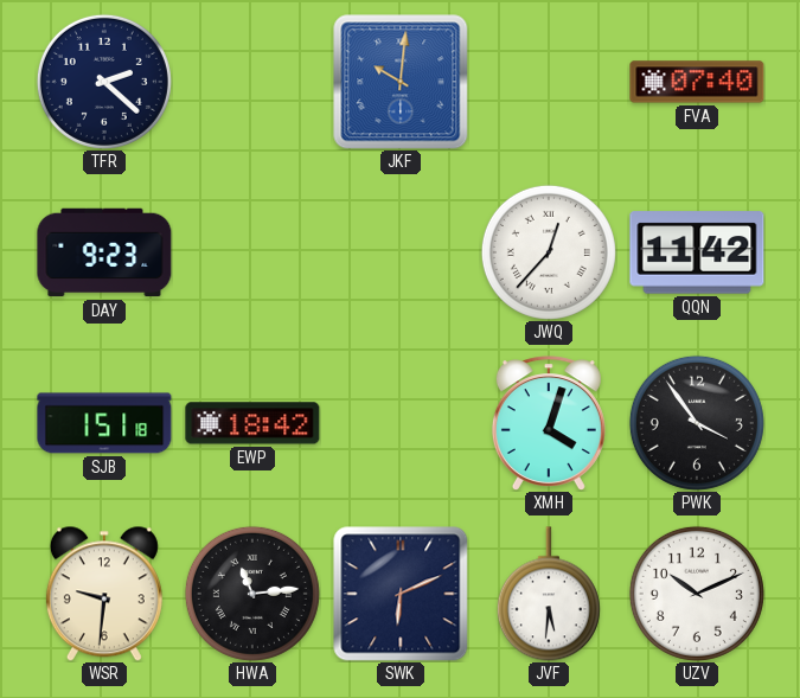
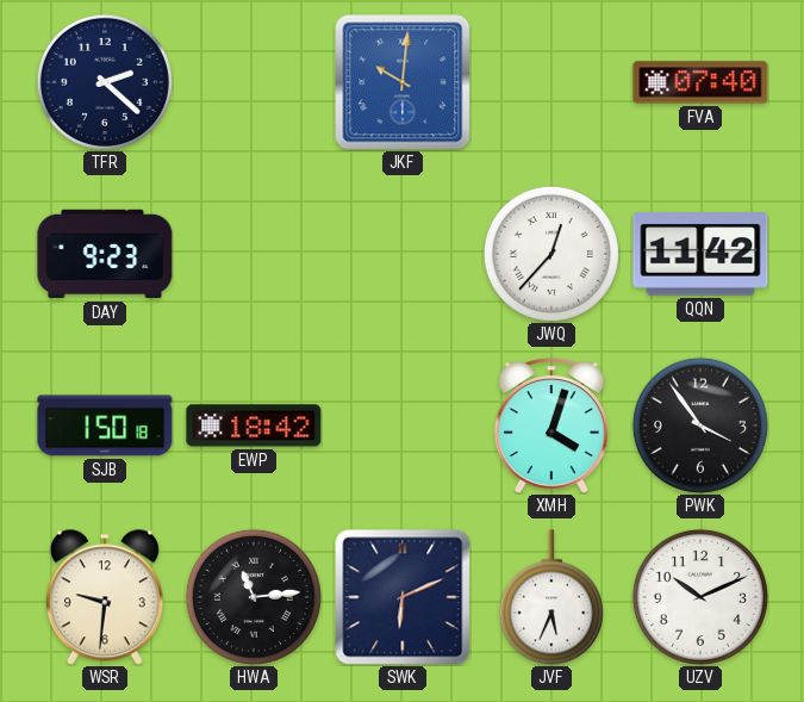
SJB: 1:51 -> 1:50 (105, 425)
JVF: 5:31 -> 5:34 (551, 597)
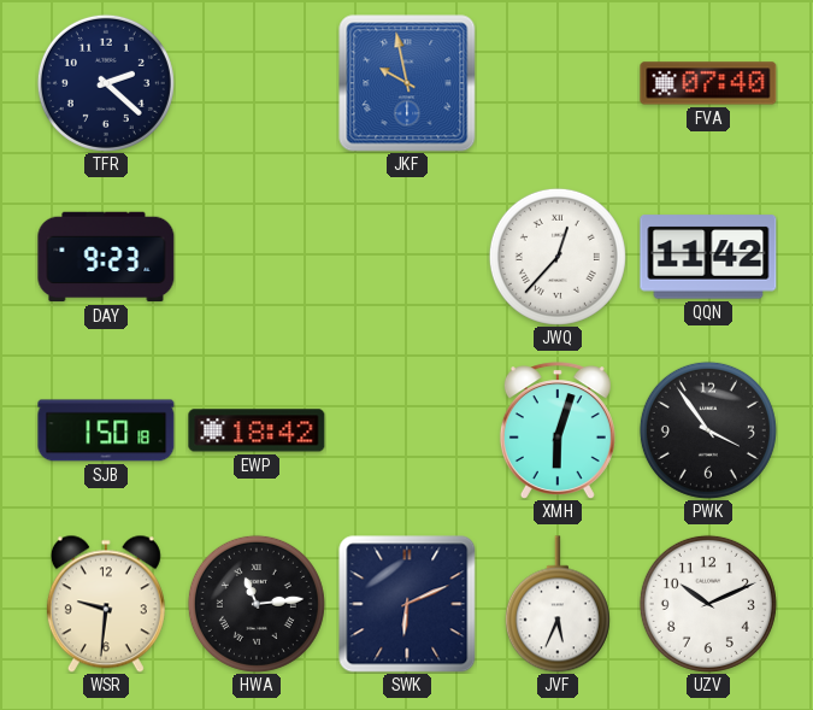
JKF: 10:01 -> 9:58 (407, 83)
XMH: 4:03 -> 6:03 (558, 430)
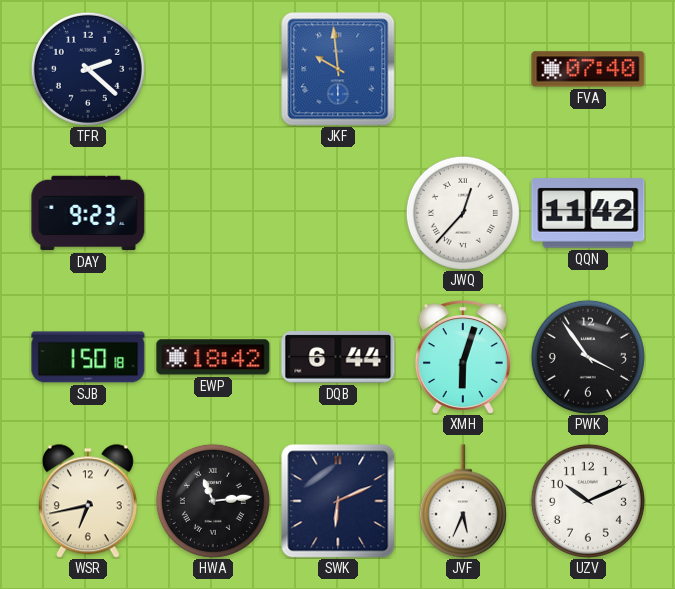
JKF: 9:58 -> 9:59 (338, 69)
DQB: none -> 6:44 (338, 357)
WSR: 9:31 -> 6:43 (88, 501)
